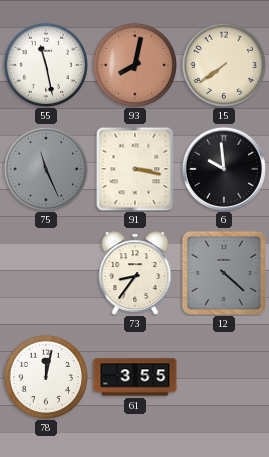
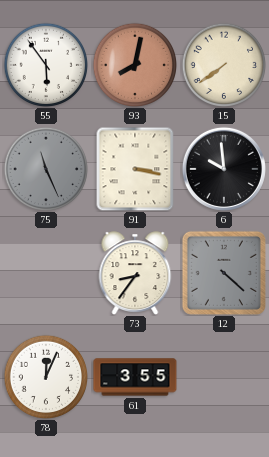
55: 11:28 -> 5:54 (45, 64)
78: 12:02 -> 12:04 (45, 376)
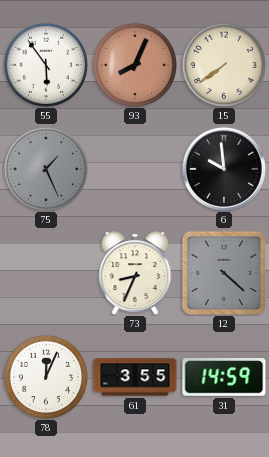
93: 8:02 -> 8:04 (134, 64)
75: 11:26 -> 1:26 (45, 168)
91: 3:17 -> none (135, 169)
73: 8:36 -> 8:34 (135, 273)
31: none -> 14:59 (224, 377)
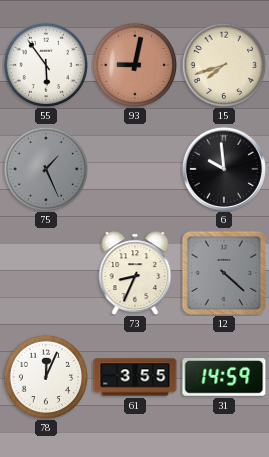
93: 8:04 -> 9:02 (134, 64)
15: 7:39 -> 7:42 (223, 64)
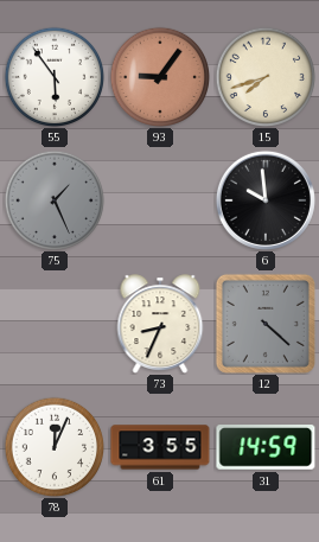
93: 9:02 -> 9:06 (159, 76)
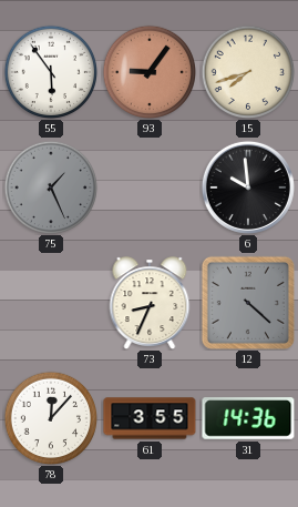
78: 12:04 -> 12:07 (50, 417)
31: 14:59 -> 14:36 (248, 418)
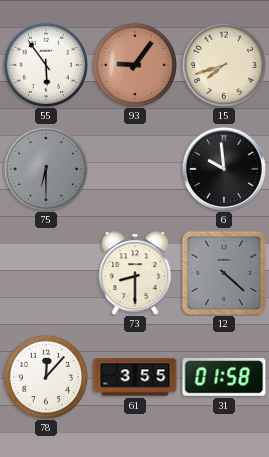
75: 1:26 -> 6:30 (45, 168)
73: 8:34 -> 8:30 (135, 273)
31: 14:36 -> 01:58 (224, 377)
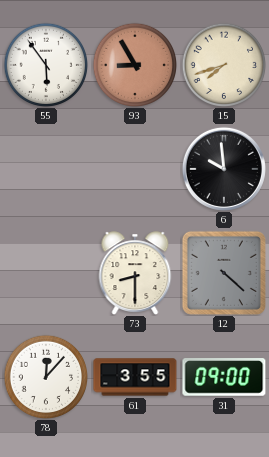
93: 9:06 -> 8:55 (134, 64)
75: 6:30 -> none (45, 168)
31: 01:58 -> 09:00 (224, 377)
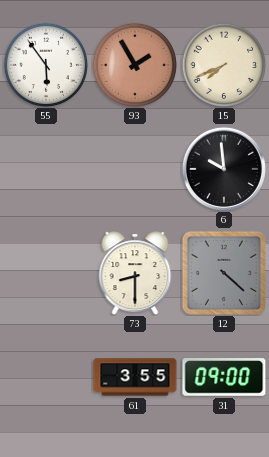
93: 8:55 -> 1:55 (134, 64)
15: 7:42 -> 7:41 (223, 64)
78: 12:07 -> none (45, 376)
